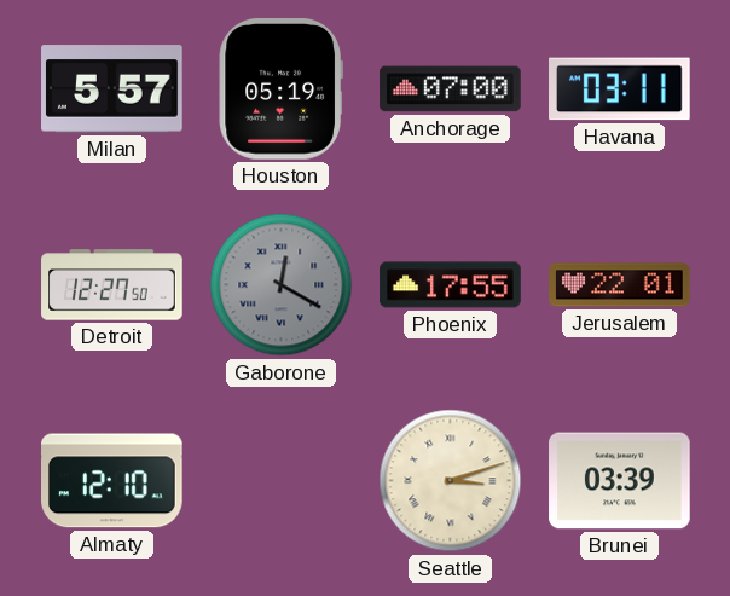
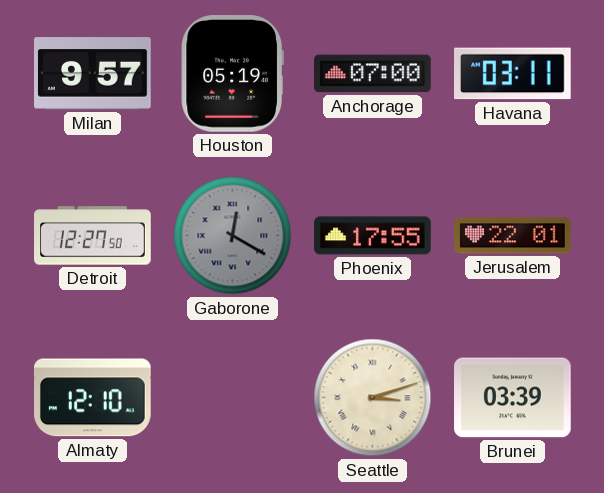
Milan: 5:57 -> 9:57 (93, 74)
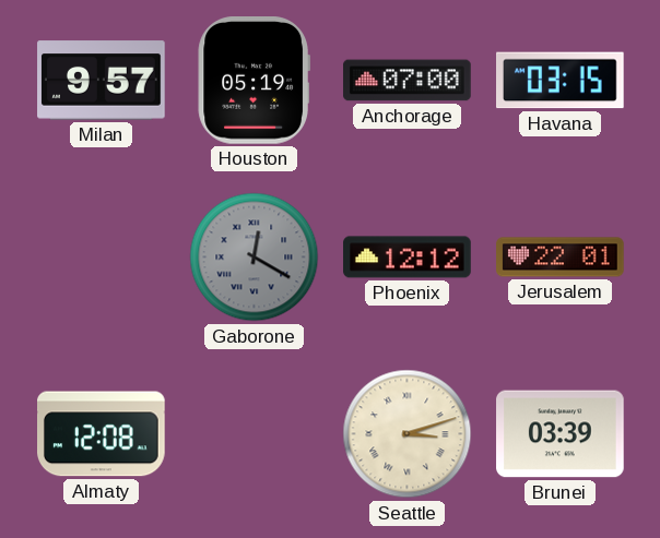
Havana: 03:11 -> 03:15 (561, 81)
Detroit: 12:27 -> none (93, 236)
Phoenix: 17:55 -> 12:12 (408, 258)
Almaty: 12:10 -> 12:08 (102, 434)
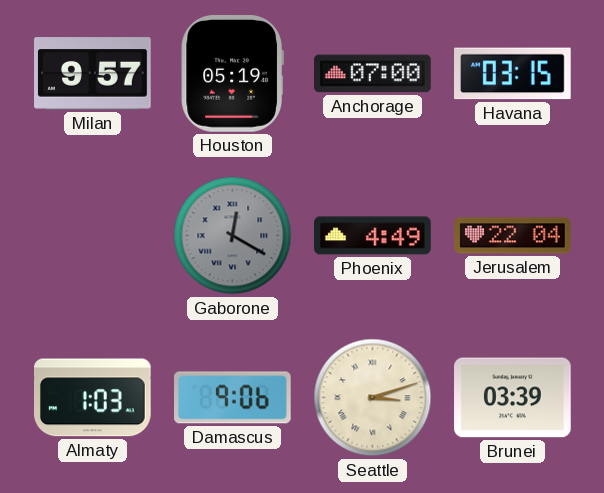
Phoenix: 12:12 -> 4:49 (373, 236)
Jerusalem: 22:01 -> 22:04 (513, 236)
Almaty: 12:08 -> 1:03 (93, 398)
Damascus: none -> 9:06 (233, 398)
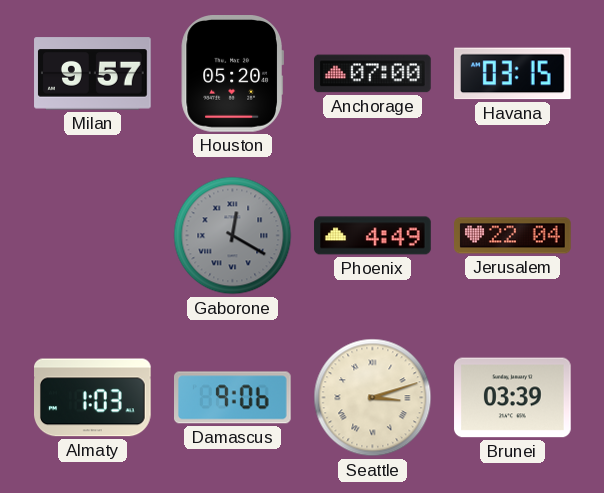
Houston: 05:19 -> 05:20 (232, 74)
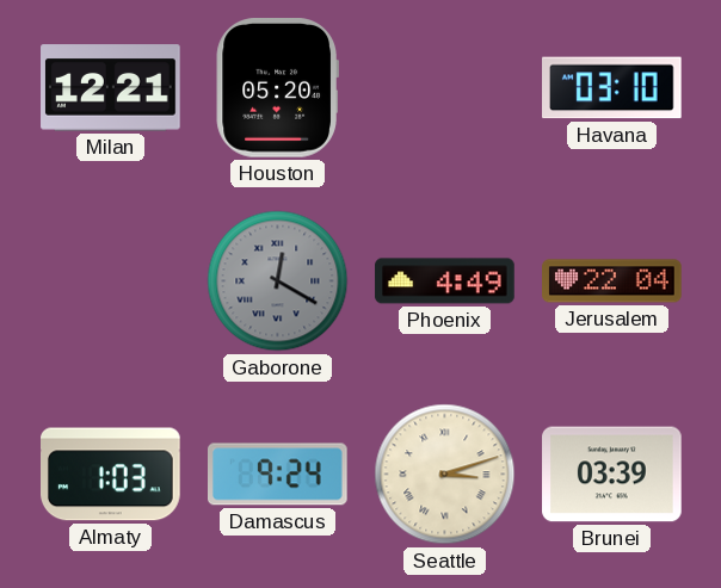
Milan: 9:57 -> 12:21 (111, 88)
Anchorage: 07:00 -> none (373, 74)
Havana: 03:15 -> 03:10 (612, 88)
Damascus: 9:06 -> 9:24 (278, 475)
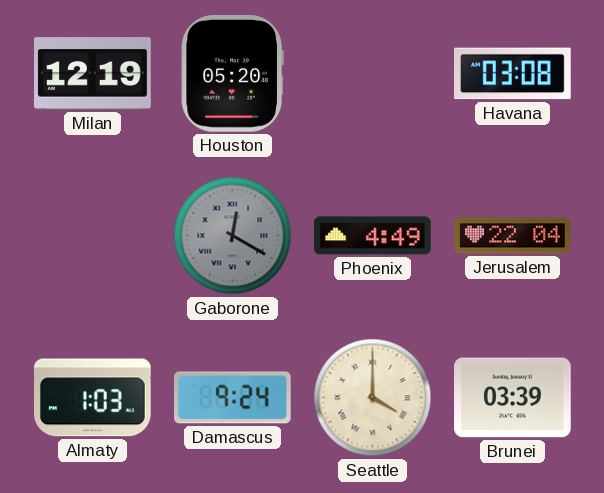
Milan: 12:21 -> 12:19 (93, 74)
Havana: 03:10 -> 03:08 (513, 74)
Seattle: 3:12 -> 4:00 (373, 398)
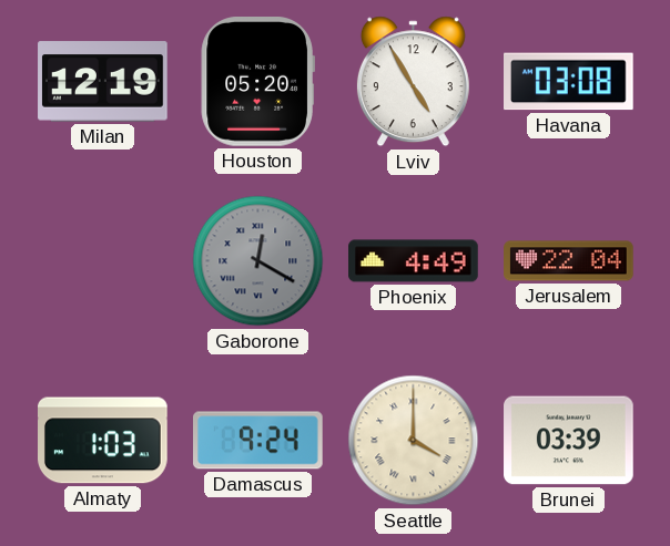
Lviv: none -> 4:55 (413, 82)
